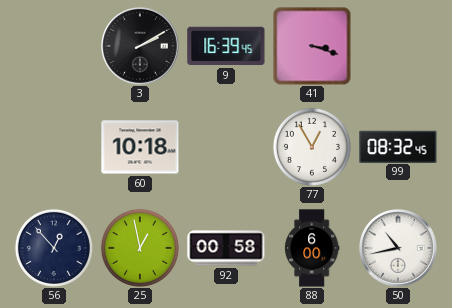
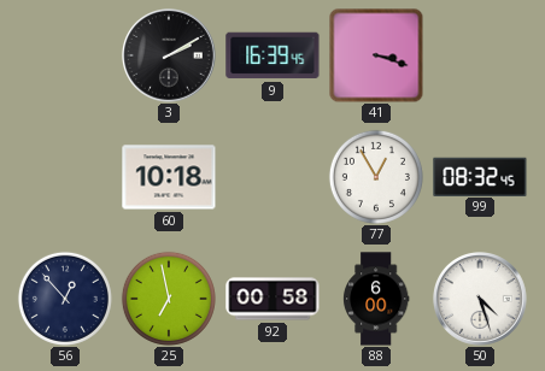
25: 12:58 -> 6:58 (169, 299)
50: 10:43 -> 4:27 (481, 300)
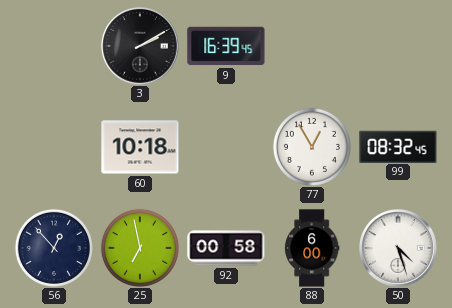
41: 3:18 -> none (376, 55)
